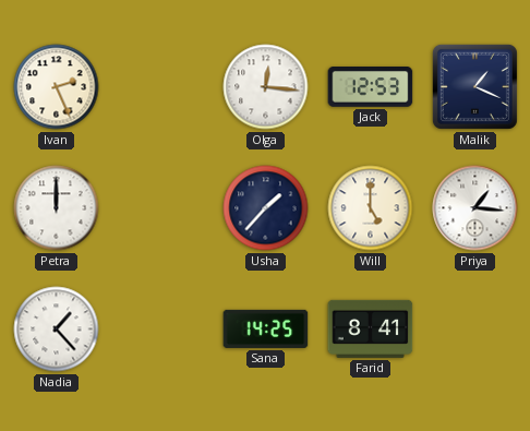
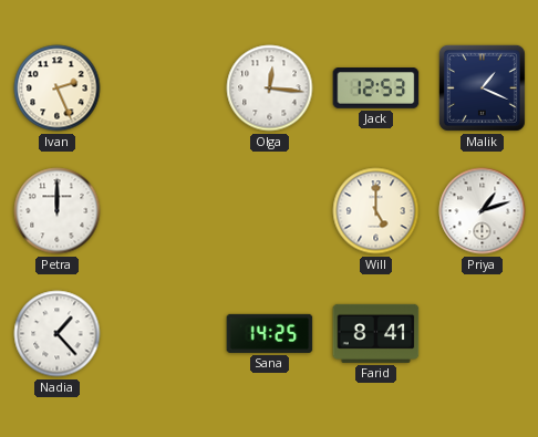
Usha: 1:37 -> none (266, 208)
Priya: 1:16 -> 1:12 (483, 211)
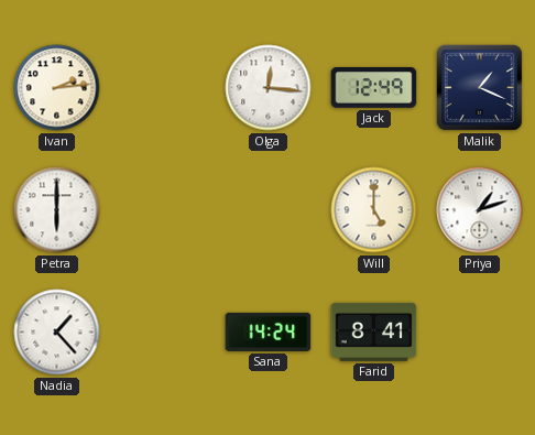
Ivan: 2:26 -> 2:14 (57, 88)
Jack: 12:53 -> 12:49 (374, 88)
Petra: 12:00 -> 6:00 (57, 210)
Sana: 14:25 -> 14:24 (269, 331)
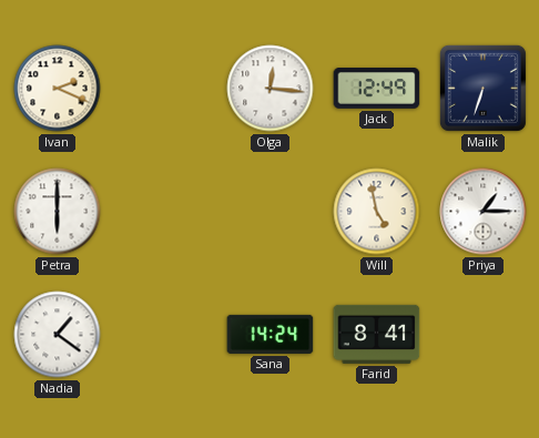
Ivan: 2:14 -> 2:19 (58, 89)
Malik: 1:19 -> 6:33 (482, 88)
Will: 5:00 -> 4:58 (377, 212)
Priya: 1:12 -> 1:15 (484, 212)
Nadia: 1:23 -> 1:21 (58, 335)
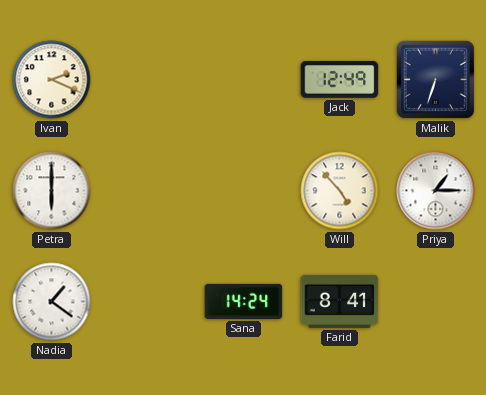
Olga: 12:16 -> none (271, 89)
Will: 4:58 -> 4:53 (340, 191)
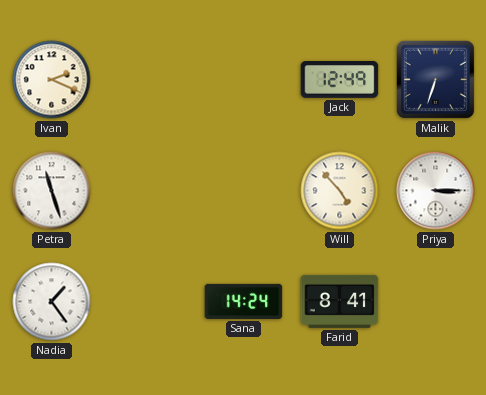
Petra: 6:00 -> 11:27 (52, 191)
Priya: 1:15 -> 3:15 (436, 191)
Nadia: 1:21 -> 1:24 (52, 302)
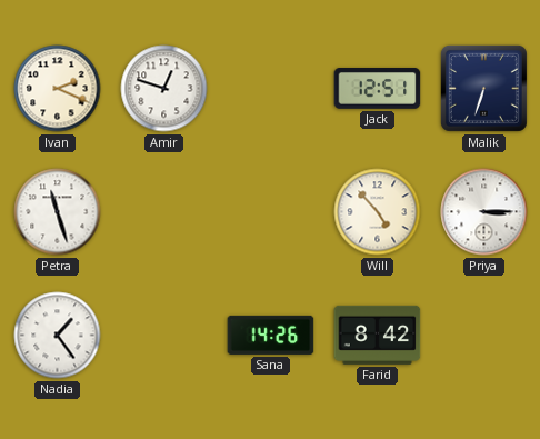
Amir: none -> 12:48 (164, 89)
Jack: 12:49 -> 12:51 (378, 89)
Sana: 14:24 -> 14:26 (271, 335)
Farid: 8:41 -> 8:42 (378, 335)
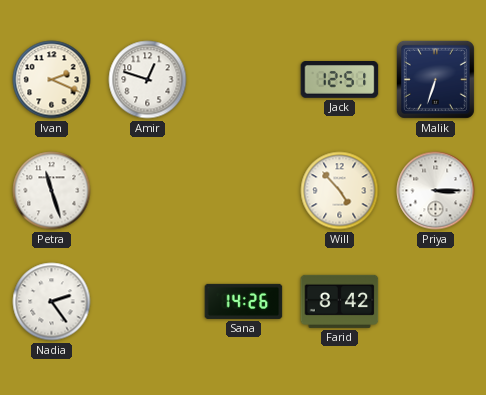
Nadia: 1:24 -> 2:24 (52, 302)
